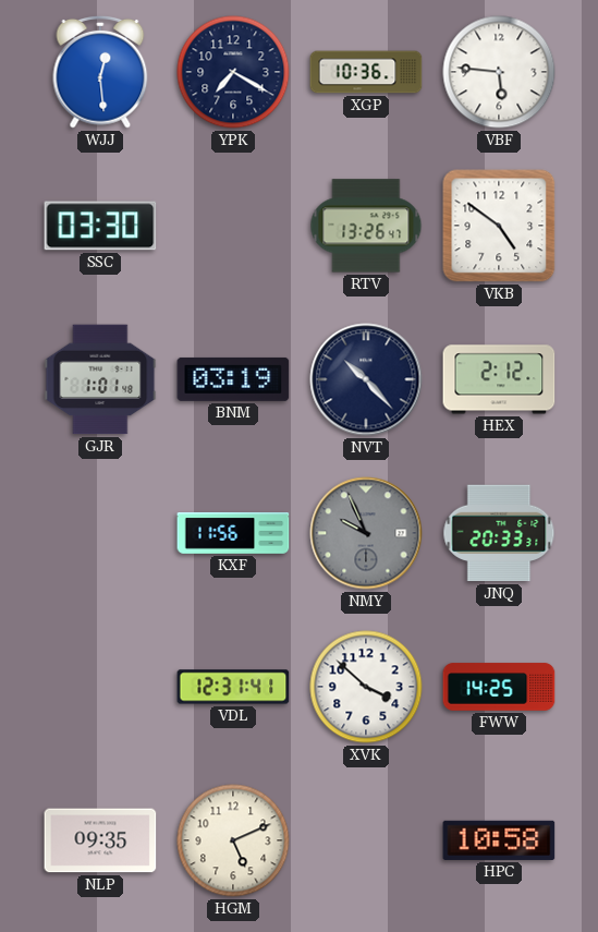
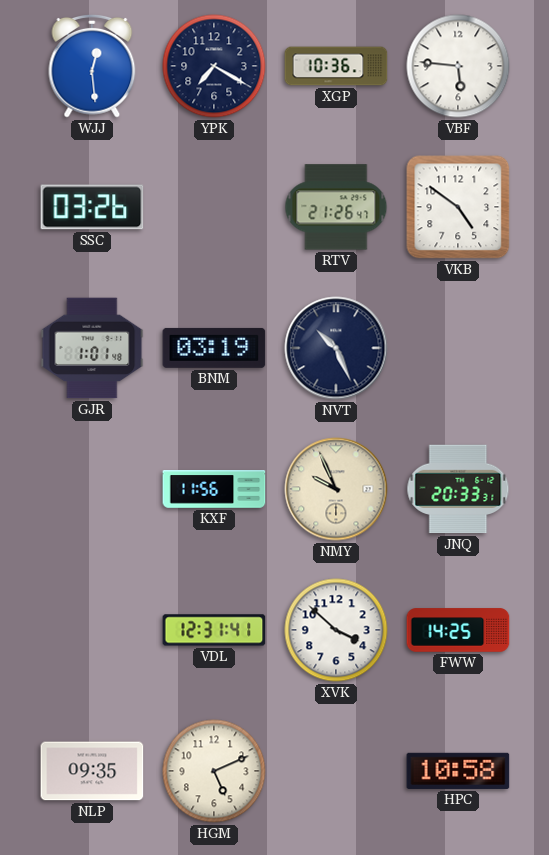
SSC: 03:30 -> 03:26 (92, 207)
RTV: 13:26 -> 21:26 (336, 207)
NVT: 10:23 -> 10:26 (336, 348)
HEX: 2:12 -> none (499, 379)
NMY dial: grey -> cream (336, 489)
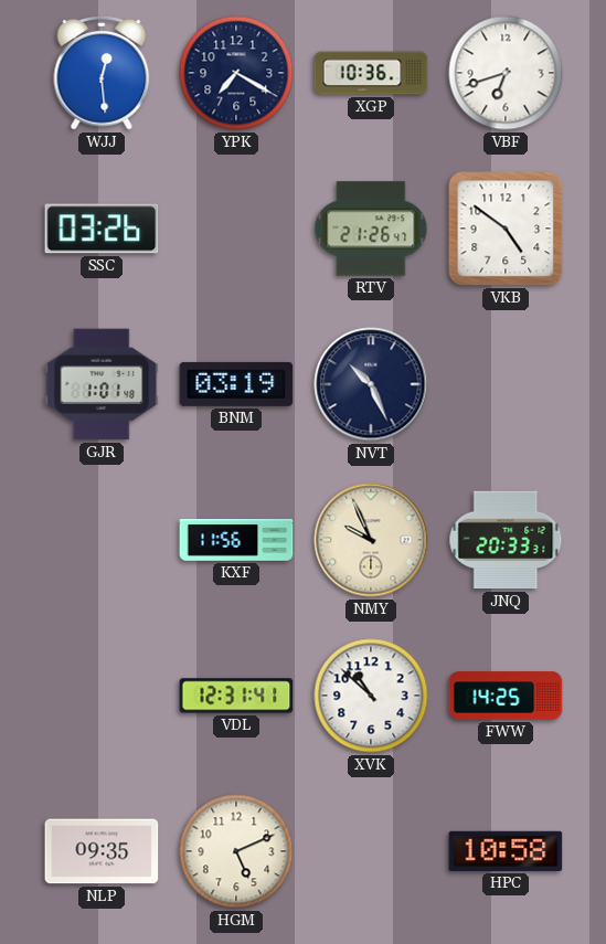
VBF: 5:46 -> 6:42 (506, 73)
XVK: 3:52 -> 10:52 (371, 696)
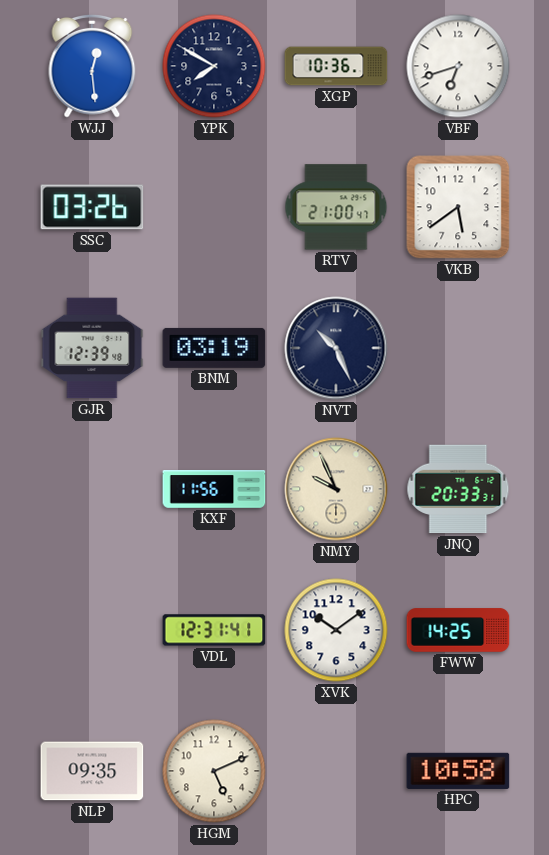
YPK: 7:20 -> 7:50 (214, 66)
RTV: 21:26 -> 21:00 (336, 207)
VKB: 4:51 -> 5:39 (458, 207)
GJR: 1:01 -> 12:39 (92, 348)
XVK: 10:52 -> 10:09 (336, 630)
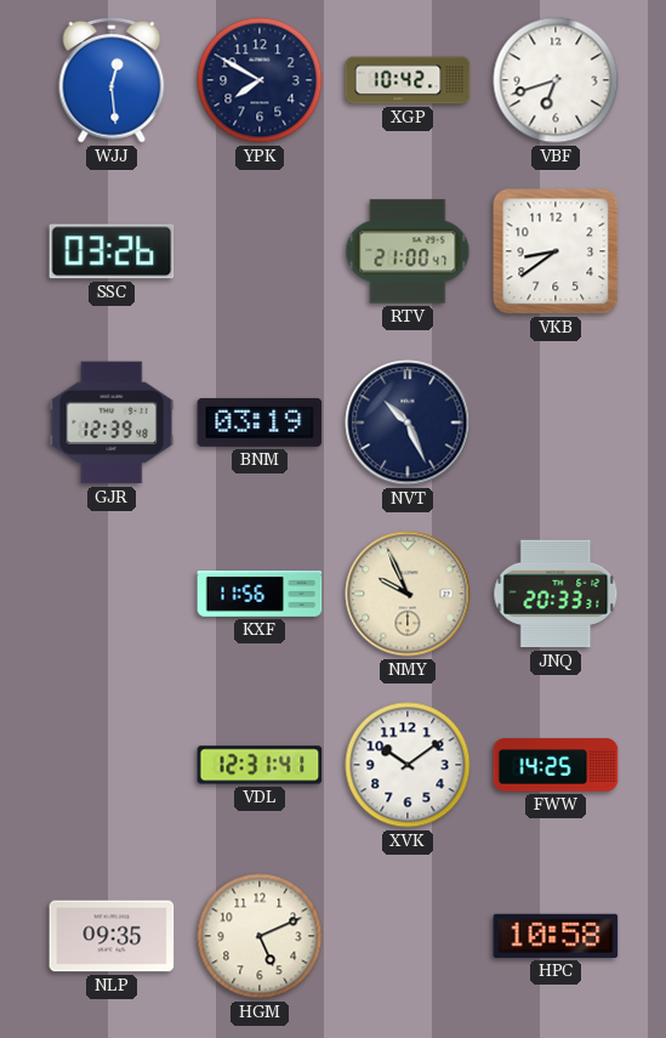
XGP: 10:36 -> 10:42 (408, 80)
VKB: 5:39 -> 8:39 (556, 251)
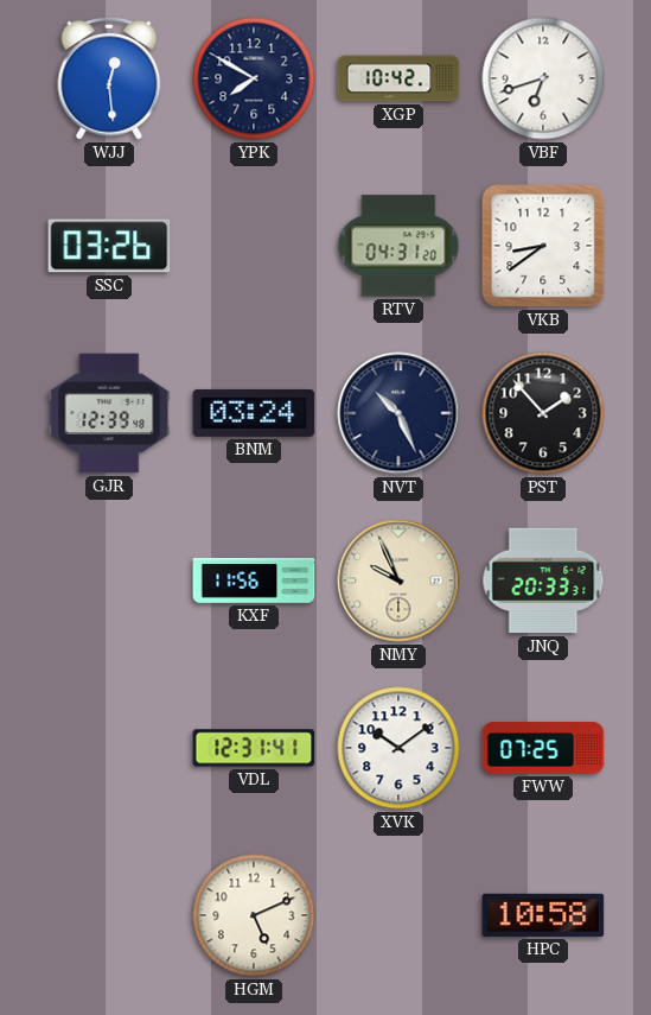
RTV: 21:00 -> 04:31 (398, 246)
BNM: 03:19 -> 03:24 (254, 413)
PST: none -> 1:53 (543, 413)
FWW: 14:25 -> 07:25 (543, 748)
NLP: 09:35 -> none (112, 936)
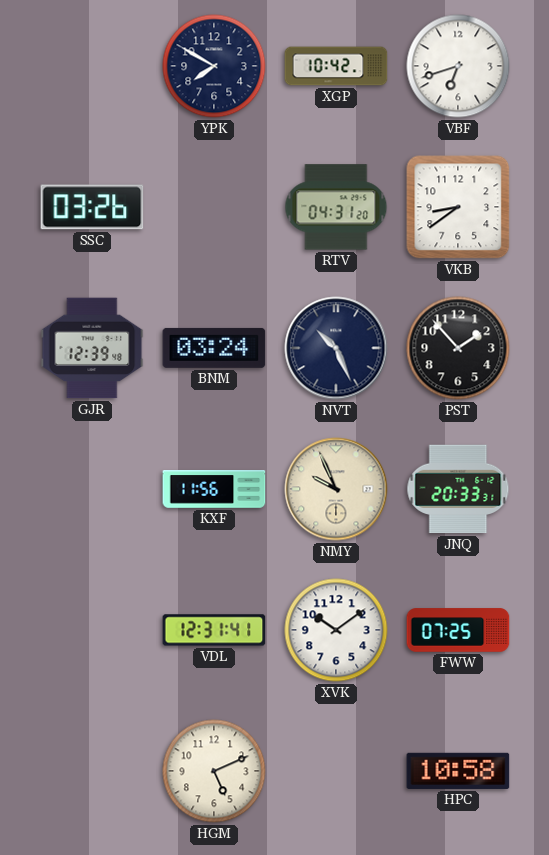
WJJ: 12:29 -> none (109, 78)
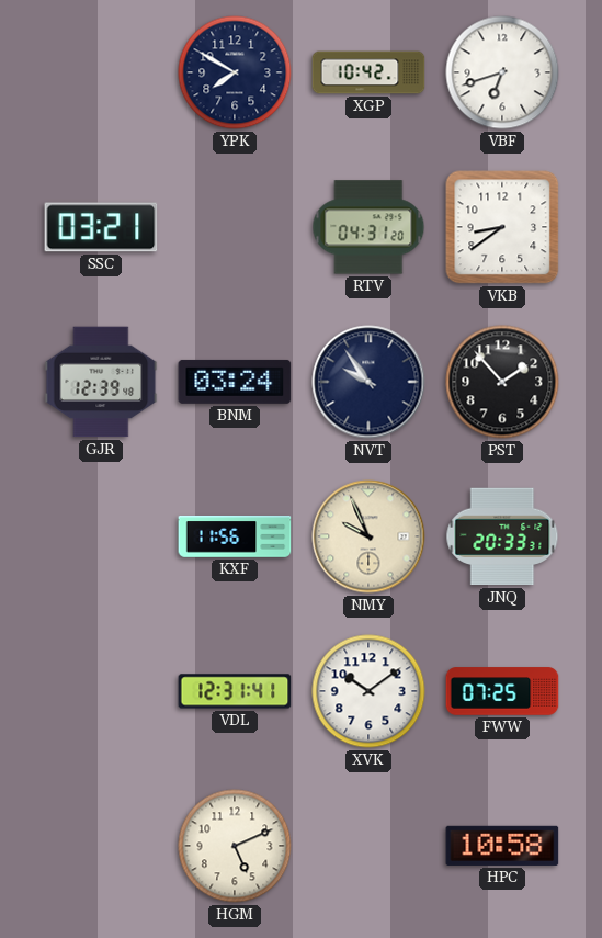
SSC: 03:26 -> 03:21 (101, 227)
NVT: 10:26 -> 9:54 (368, 382)
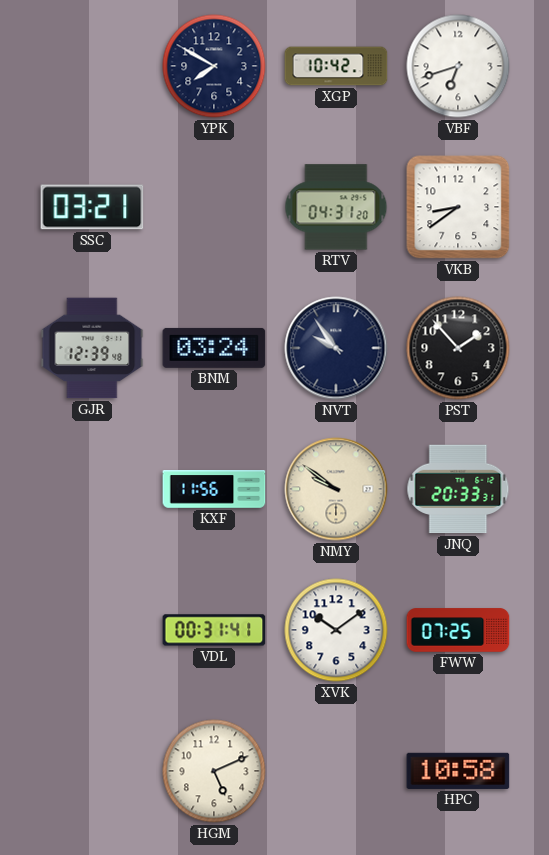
NMY: 9:56 -> 9:51 (336, 489)
VDL: 12:31 -> 00:31 (214, 630)
